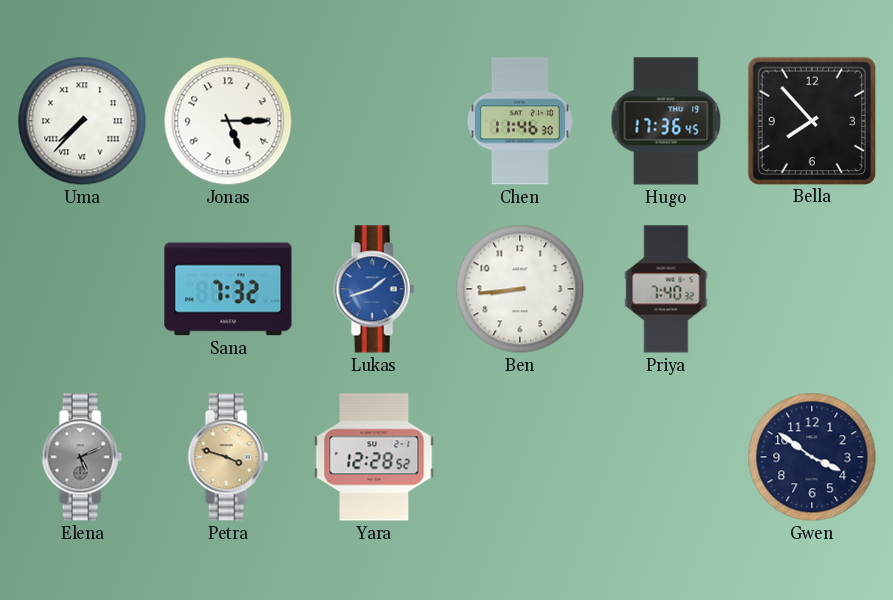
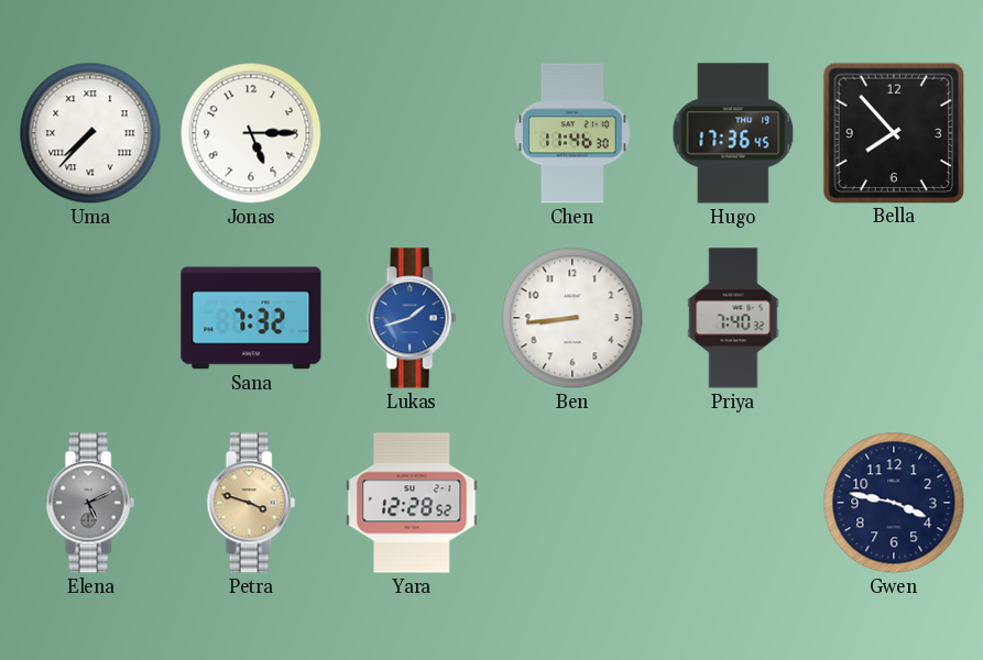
Gwen: 3:51 -> 3:47 (894, 503)
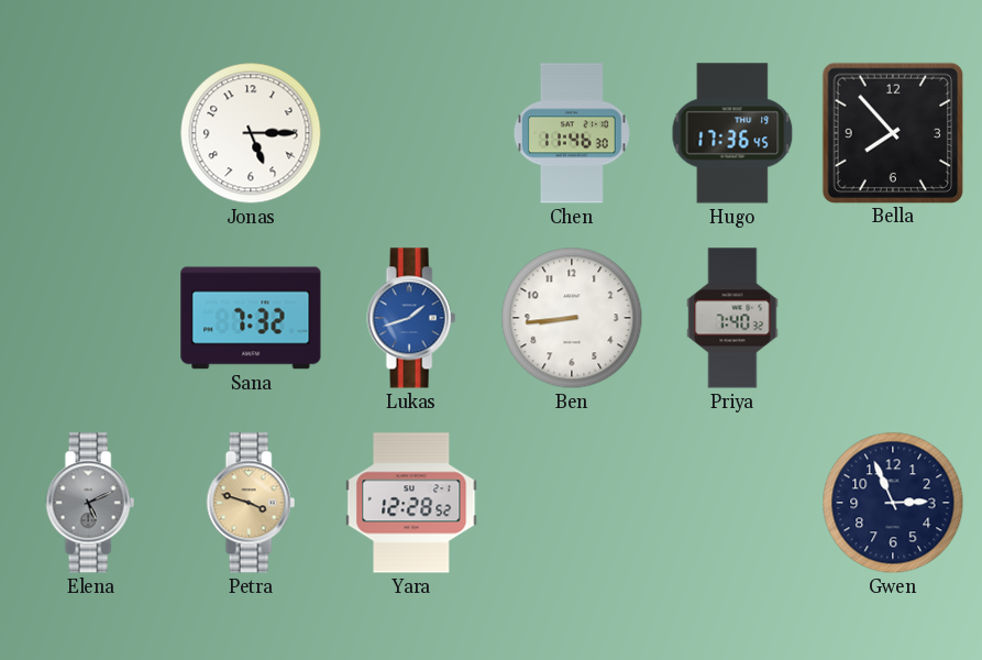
Uma: 7:37 -> none (90, 133)
Gwen: 3:47 -> 2:56 (893, 503)
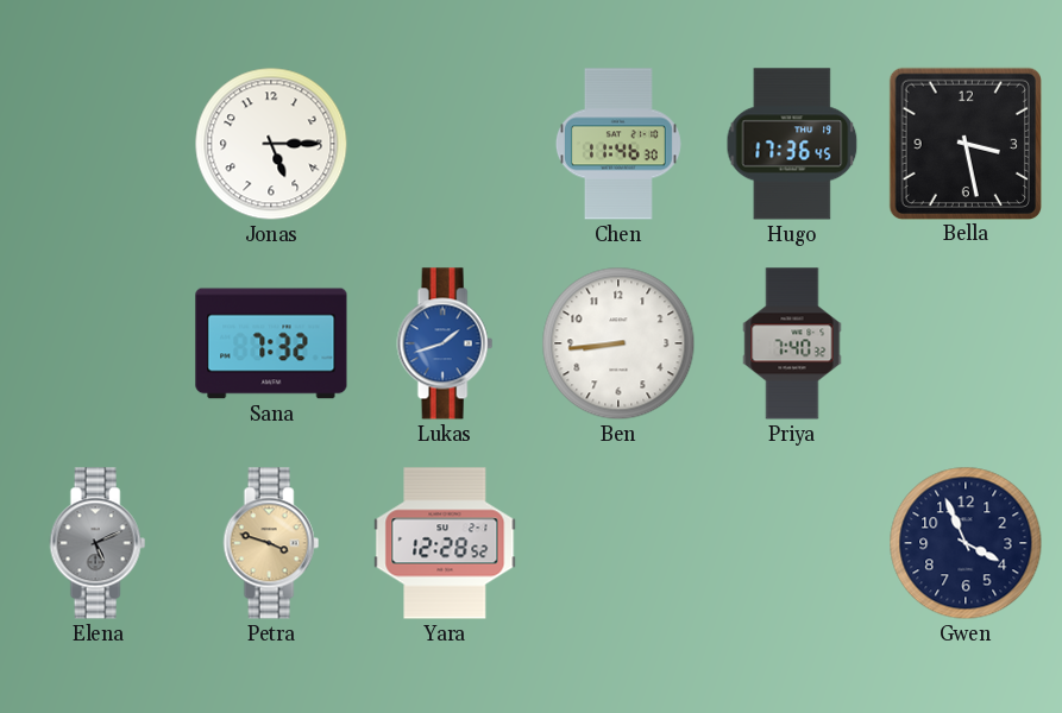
Bella: 7:53 -> 3:28 (964, 143)
Gwen: 2:56 -> 3:56 (966, 543)
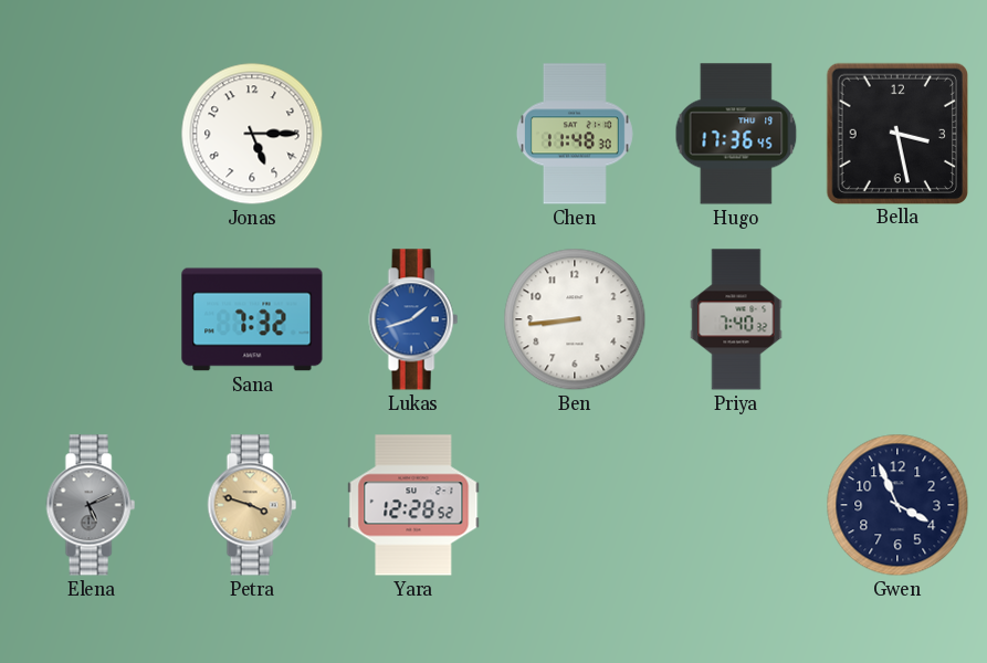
Chen: 11:46 -> 11:48 (575, 134)
